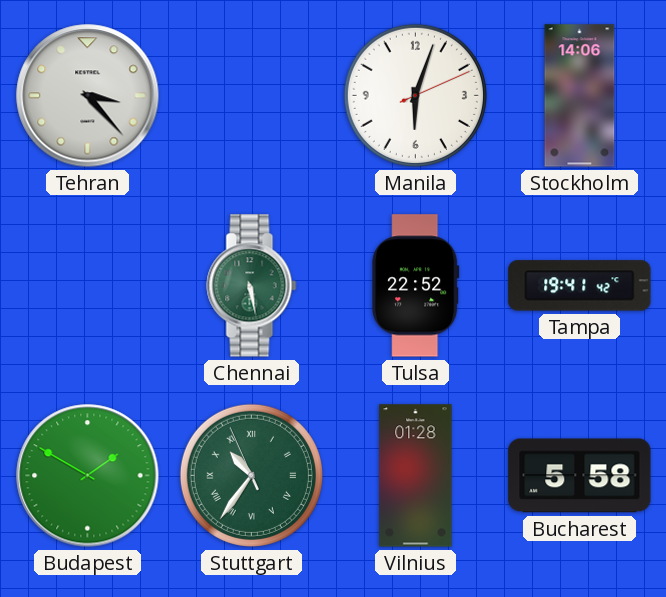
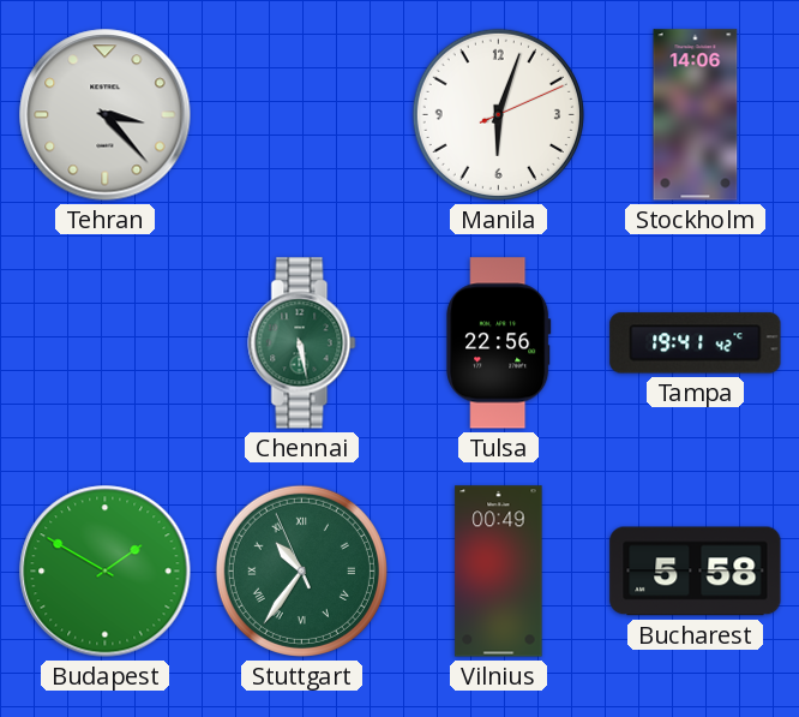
Tulsa: 22:52 -> 22:56 (499, 343)
Vilnius: 01:28 -> 00:49 (499, 572)
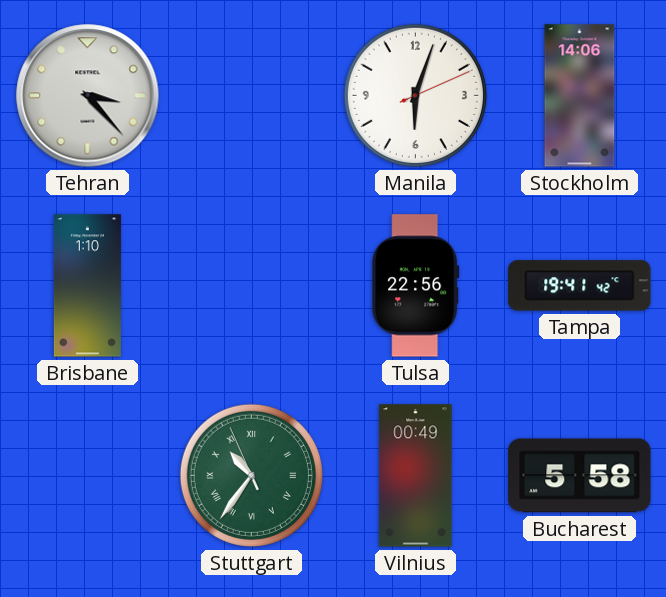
Brisbane: none -> 1:10 (87, 286)
Chennai: 5:28 -> none (302, 343)
Budapest: 1:50 -> none (106, 572)
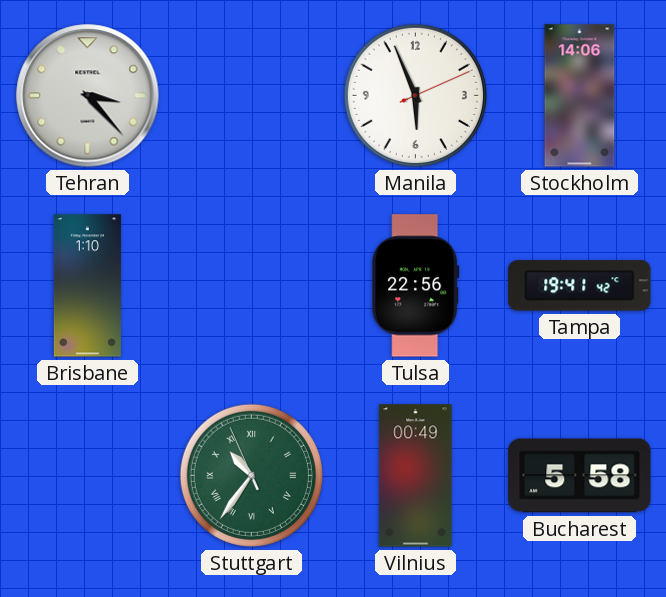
Manila: 6:03 -> 5:56 (415, 95)
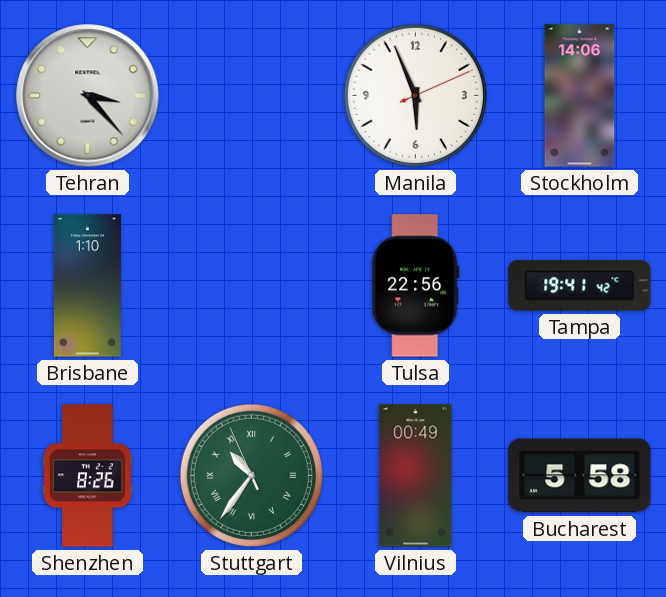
Shenzhen: none -> 8:26 (88, 476)
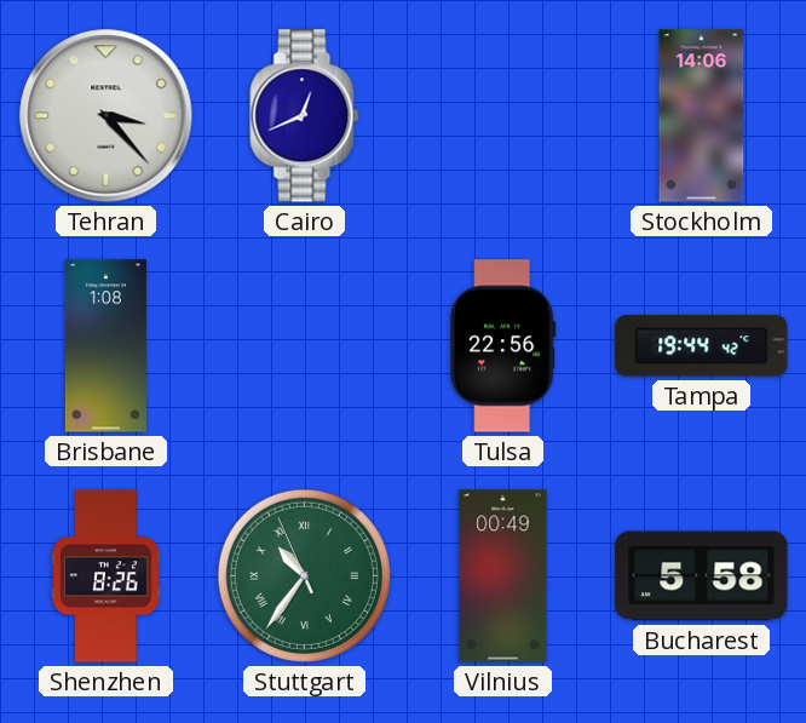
Cairo: none -> 12:41 (305, 116)
Manila: 5:56 -> none (415, 95)
Brisbane: 1:10 -> 1:08 (105, 346)
Tampa: 19:41 -> 19:44 (702, 346)
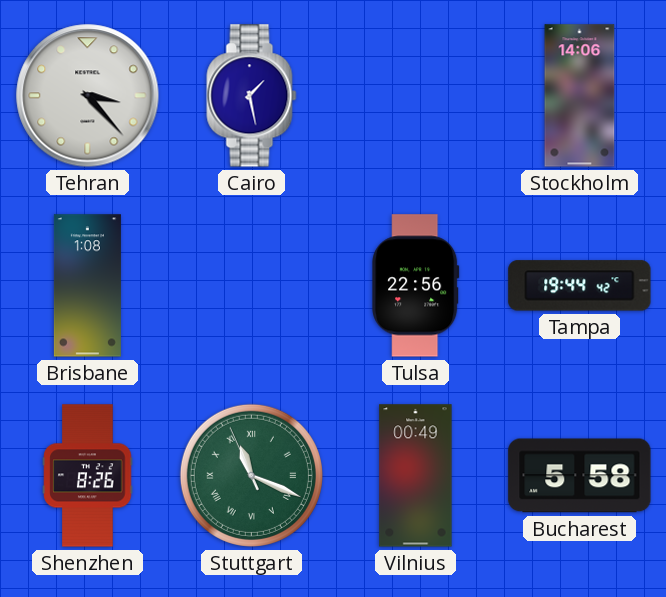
Cairo: 12:41 -> 1:28 (252, 96)
Stuttgart: 10:35 -> 11:18 (251, 475)
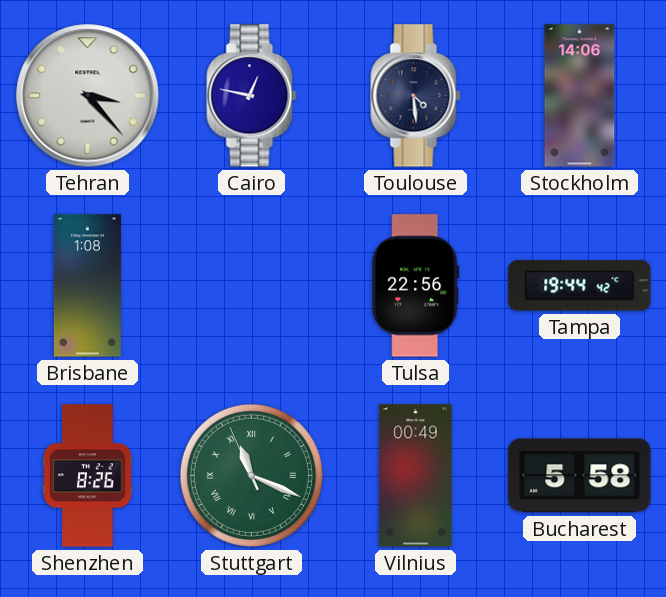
Cairo: 1:28 -> 12:47 (252, 96)
Toulouse: none -> 4:29 (416, 96)
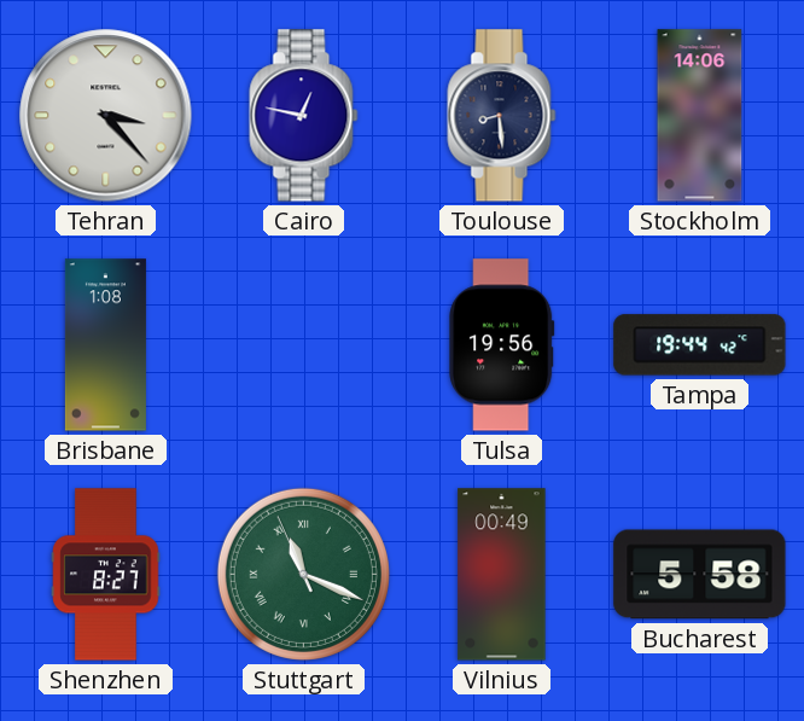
Toulouse: 4:29 -> 8:29 (502, 116)
Tulsa: 22:56 -> 19:56 (502, 345)
Shenzhen: 8:26 -> 8:27 (106, 575)
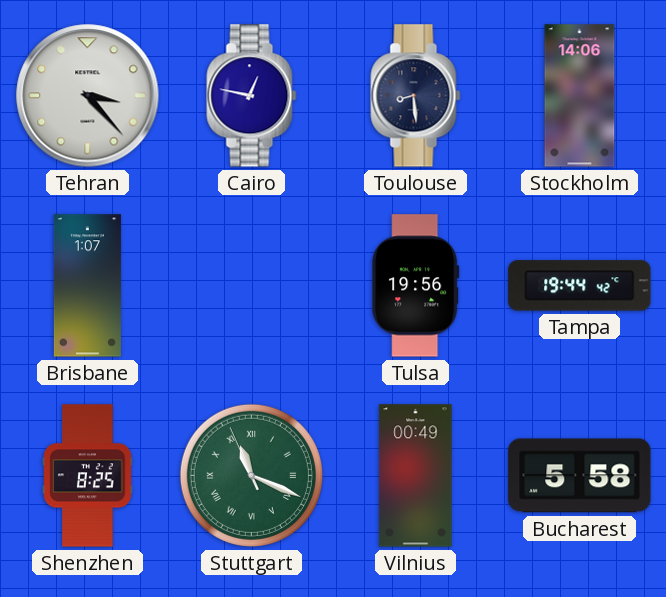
Brisbane: 1:08 -> 1:07 (87, 286)
Shenzhen: 8:27 -> 8:25 (88, 476)
